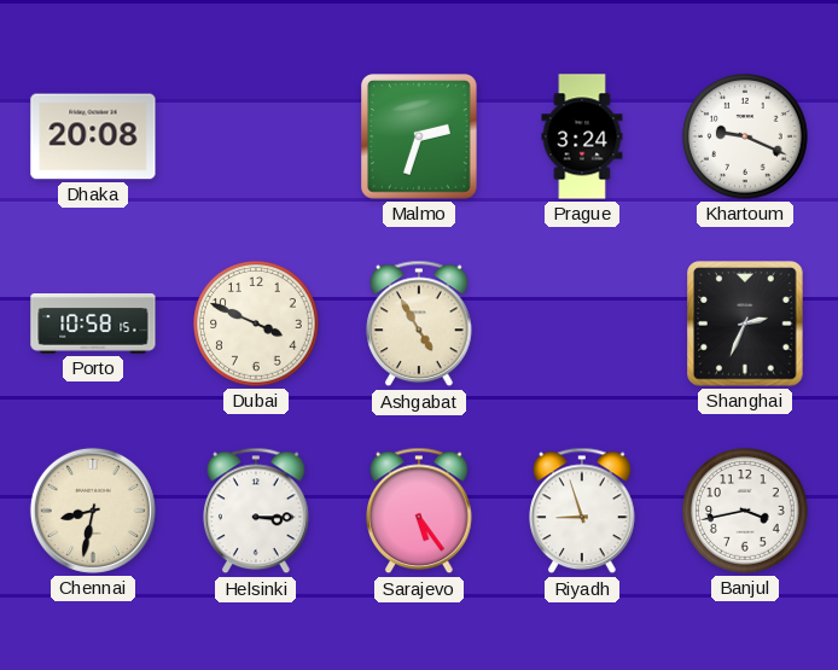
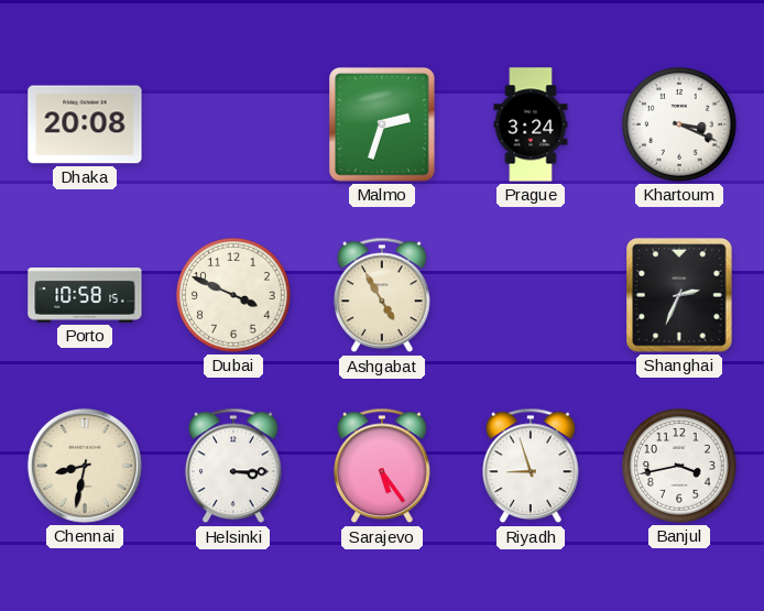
Khartoum: 9:19 -> 3:19 (679, 124)
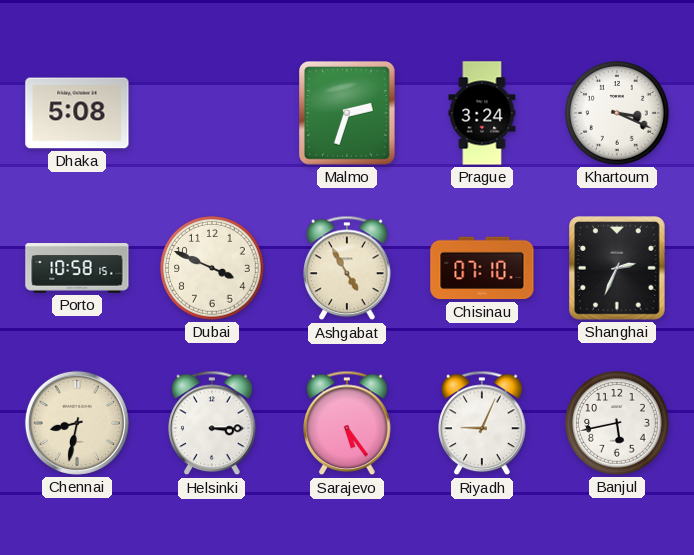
Dhaka: 20:08 -> 5:08 (77, 113)
Chisinau: none -> 07:10 (482, 268)
Riyadh: 8:57 -> 9:04 (482, 423)
Banjul: 3:43 -> 5:43 (617, 423)
